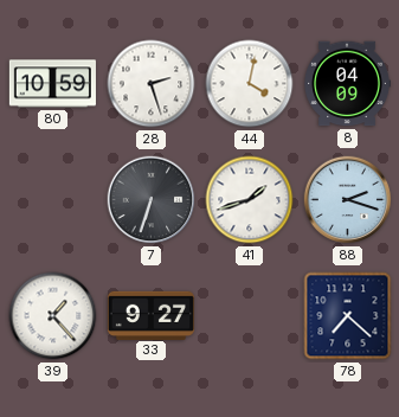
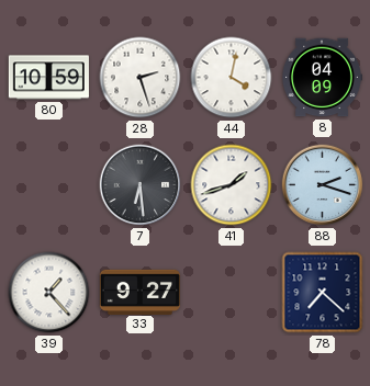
7: 6:33 -> 6:29 (141, 185)
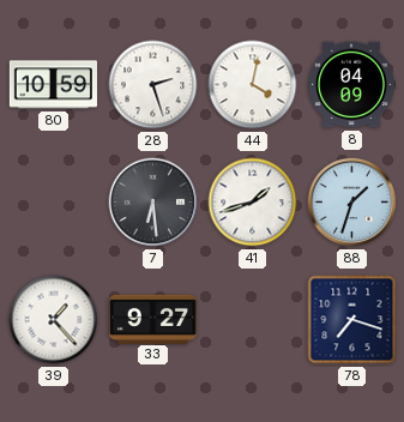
88: 2:18 -> 1:33 (352, 203)
78: 7:22 -> 7:18 (352, 320)
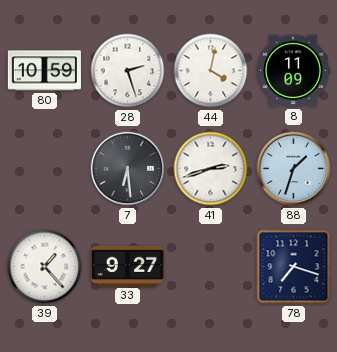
8: 04:09 -> 11:09 (293, 71)
41: 1:42 -> 2:42 (211, 169)
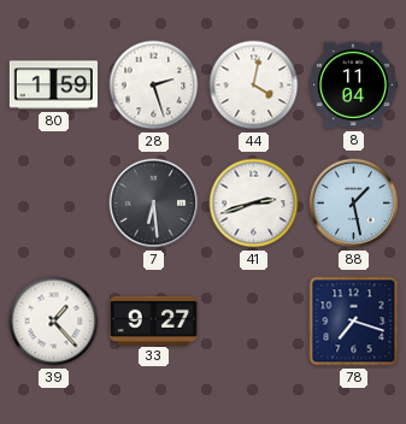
80: 10:59 -> 1:59 (53, 86)
8: 11:09 -> 11:04 (353, 86)
88: 1:33 -> 1:28 (354, 204)
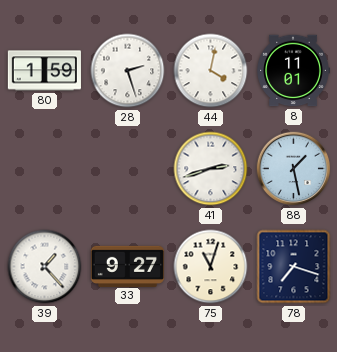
8: 11:04 -> 11:01 (293, 71)
7: 6:29 -> none (154, 204)
75: none -> 11:03 (211, 267)
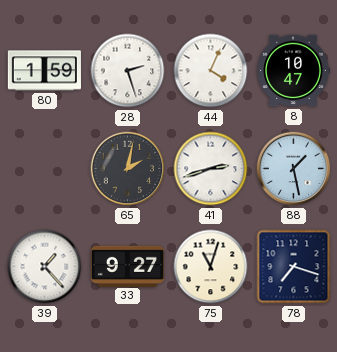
44: 4:02 -> 4:04 (211, 71)
8: 11:01 -> 10:47 (293, 71)
65: none -> 2:02 (128, 169)
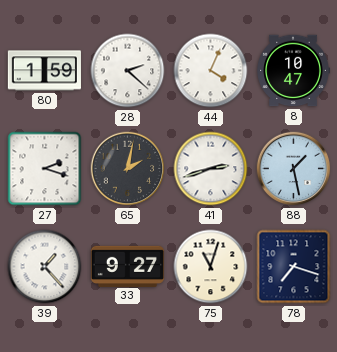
28: 2:27 -> 2:22 (128, 71)
27: none -> 2:18 (45, 169)
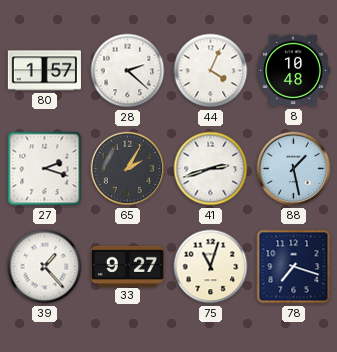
80: 1:59 -> 1:57 (44, 71)
8: 10:47 -> 10:48 (293, 71)
65: 2:02 -> 2:05 (128, 169)
